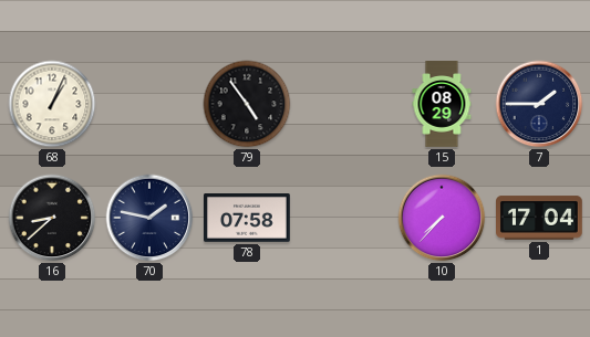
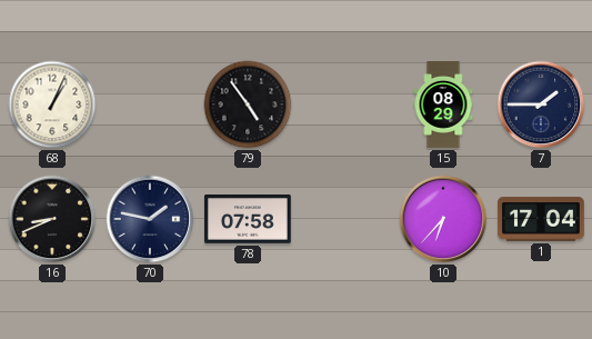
16: 8:38 -> 8:41 (52, 219)
10: 7:37 -> 6:37 (443, 219)
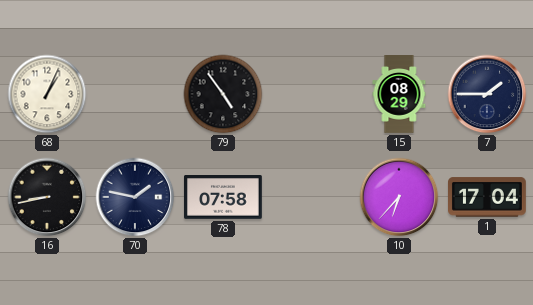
16: 8:41 -> 8:43 (47, 197)
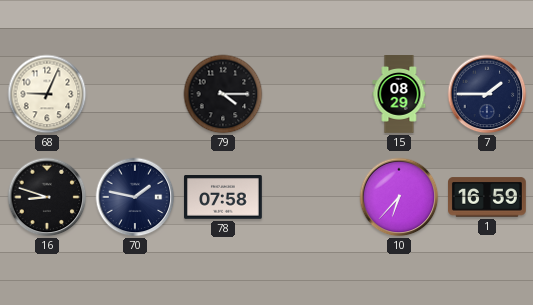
68: 1:04 -> 9:04 (47, 94)
79: 4:54 -> 4:15 (223, 94)
16: 8:43 -> 8:48 (47, 197)
1: 17:04 -> 16:59 (488, 197)
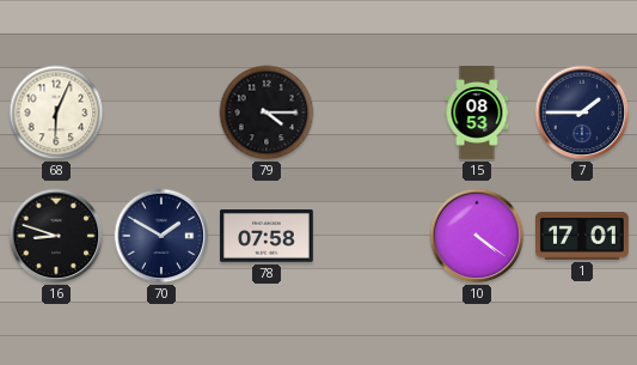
68: 9:04 -> 6:04 (56, 112)
15: 08:29 -> 08:53 (477, 112)
70: 1:47 -> 1:50 (161, 236)
10: 6:37 -> 4:21 (477, 236)
1: 16:59 -> 17:01 (583, 236)
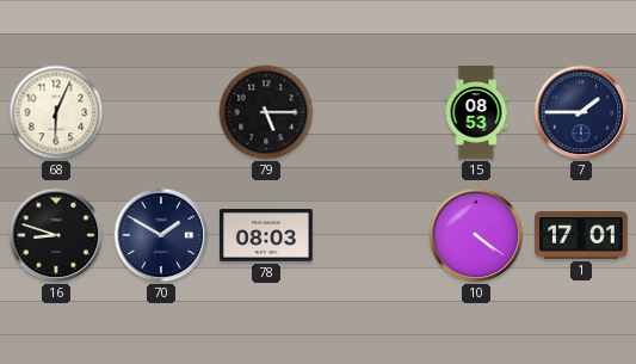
79: 4:15 -> 5:15 (266, 112)
78: 07:58 -> 08:03 (267, 235)
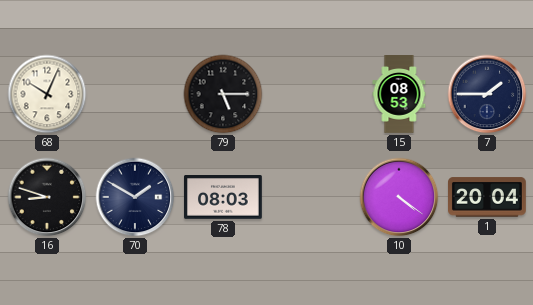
68: 6:04 -> 10:04 (47, 94)
1: 17:01 -> 20:04 (488, 197)
